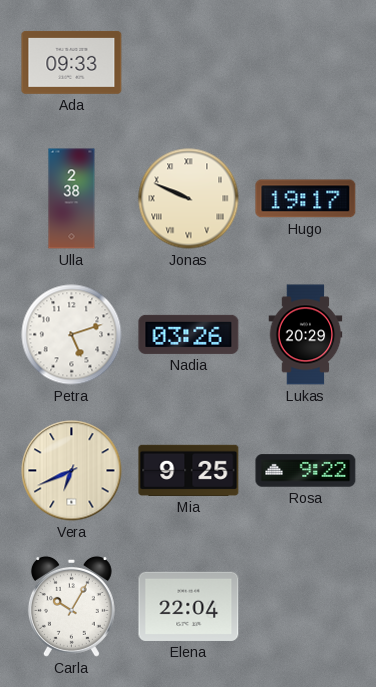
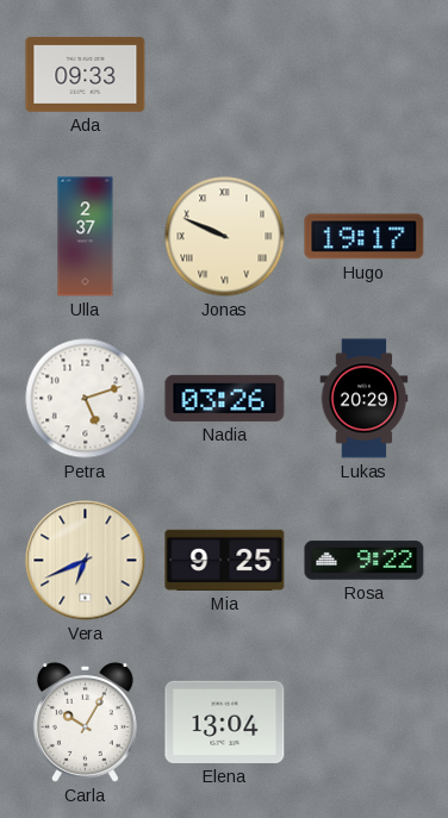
Ulla: 2:38 -> 2:37 (86, 237)
Elena: 22:04 -> 13:04 (225, 722)
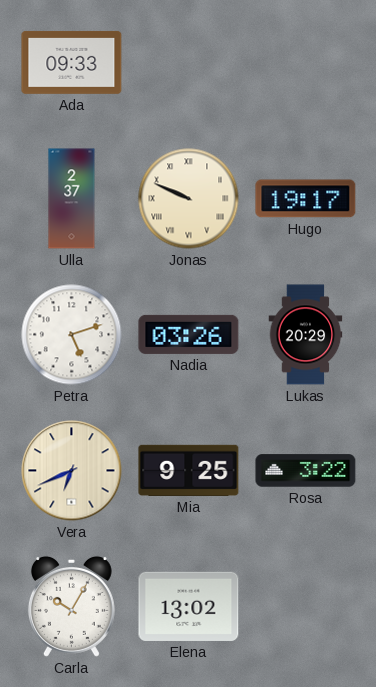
Rosa: 9:22 -> 3:22 (306, 471)
Elena: 13:04 -> 13:02 (189, 606)
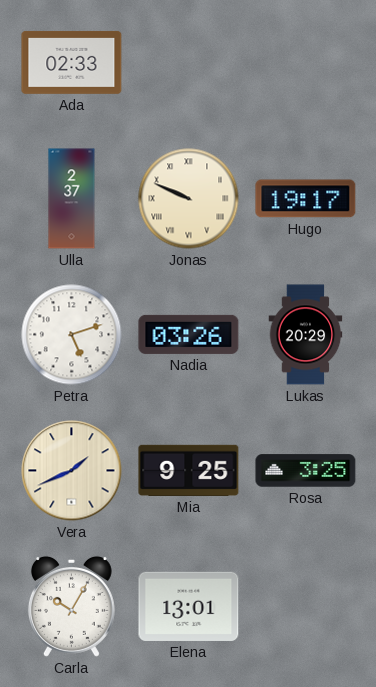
Ada: 09:33 -> 02:33 (72, 62)
Vera: 6:41 -> 1:41 (72, 471)
Rosa: 3:22 -> 3:25 (306, 471)
Elena: 13:02 -> 13:01 (189, 606)
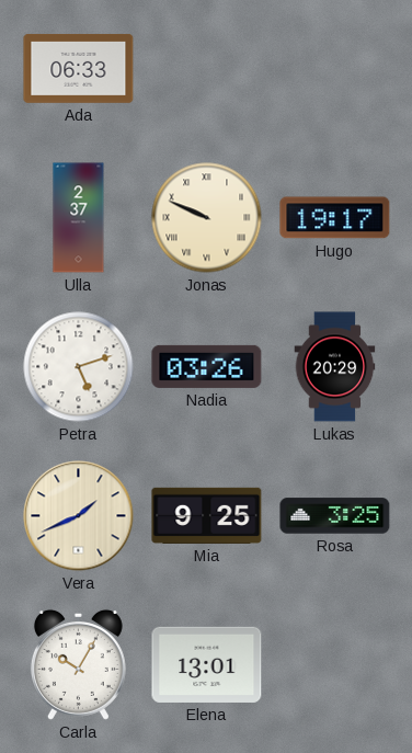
Ada: 02:33 -> 06:33 (79, 68)
